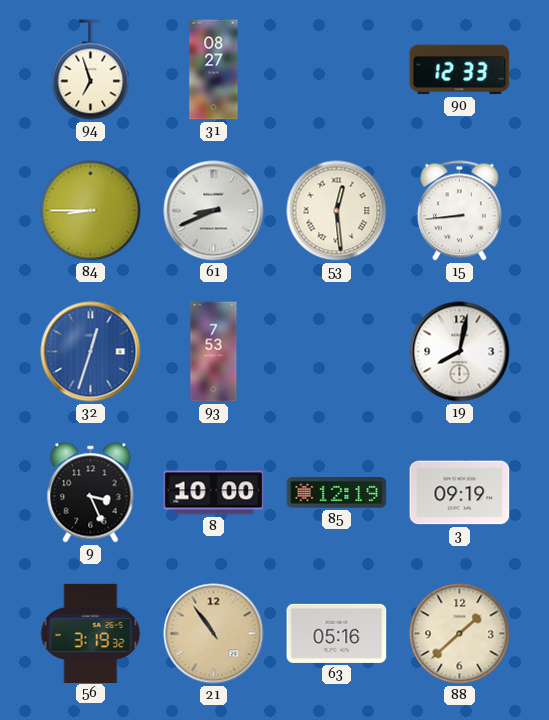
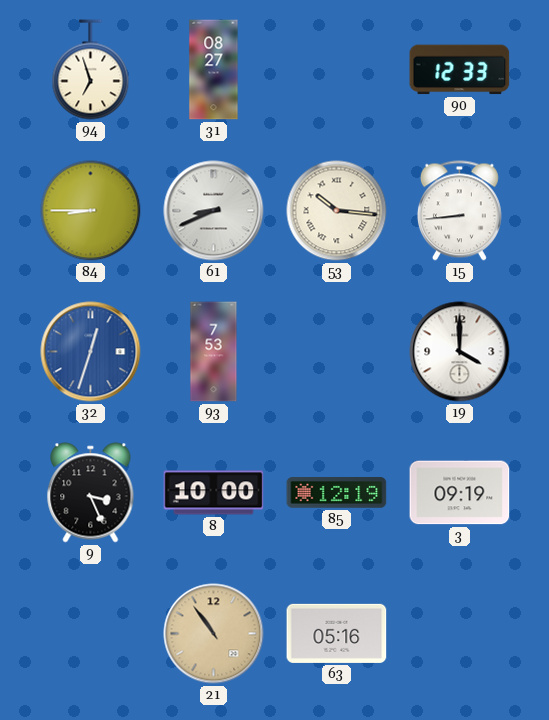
53: 12:29 -> 10:16 (337, 211)
19: 8:02 -> 4:00 (460, 352)
56: 3:19 -> none (91, 633)
88: 1:38 -> none (460, 634)
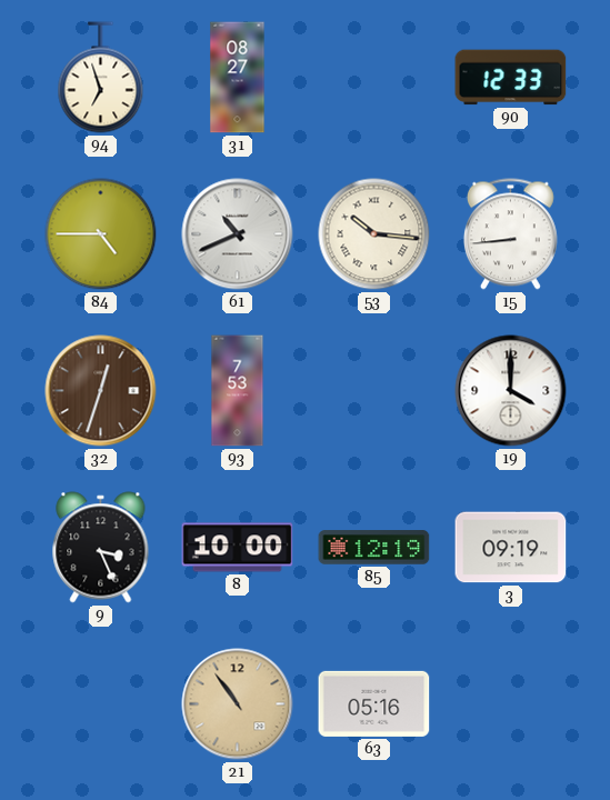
84: 8:45 -> 4:45 (101, 234)
61: 8:41 -> 10:41 (238, 234)
32 dial: blue -> brown (101, 391)
